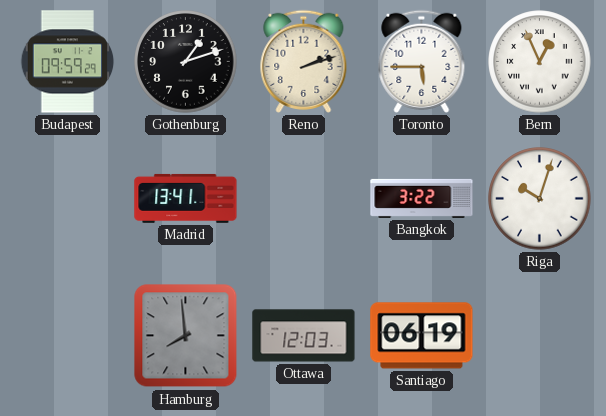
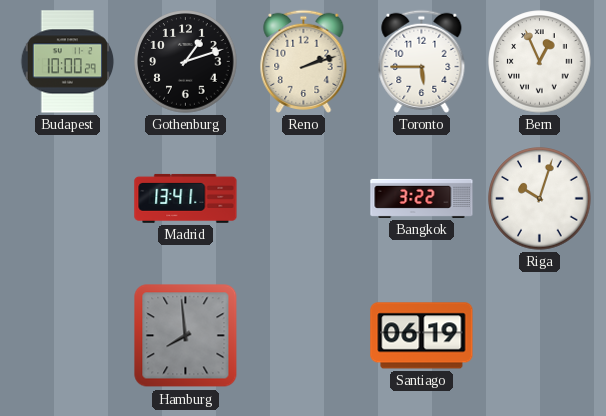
Budapest: 09:59 -> 10:00 (68, 62)
Ottawa: 12:03 -> none (304, 336)
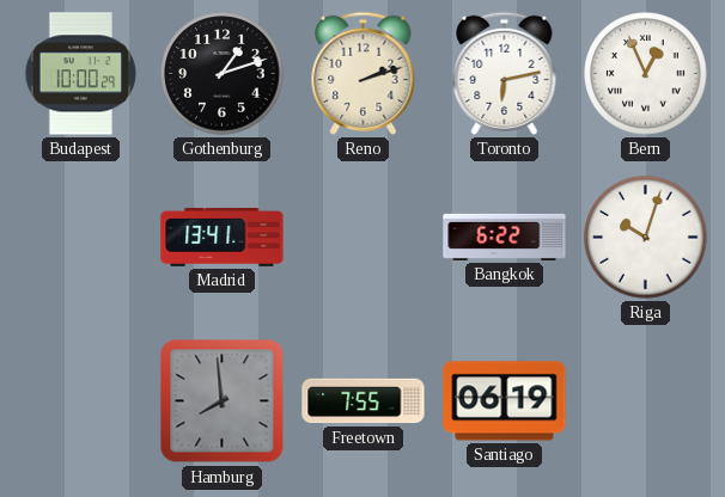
Toronto: 5:45 -> 6:13 (505, 73)
Bangkok: 3:22 -> 6:22 (505, 237)
Freetown: none -> 7:55 (364, 401)
